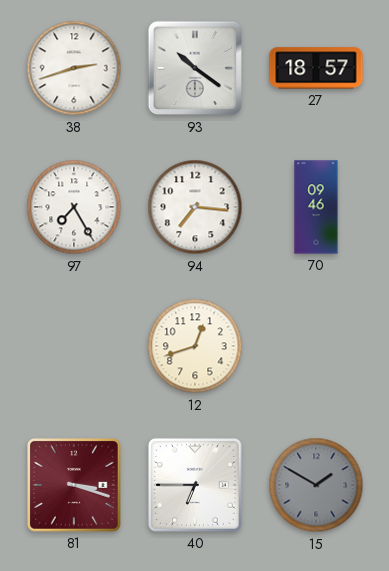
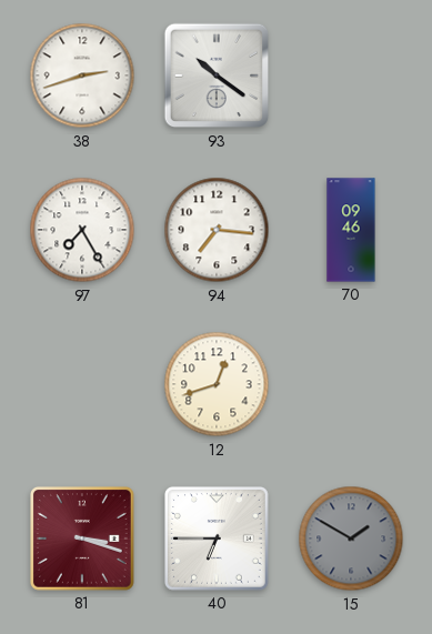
27: 18:57 -> none (316, 68)
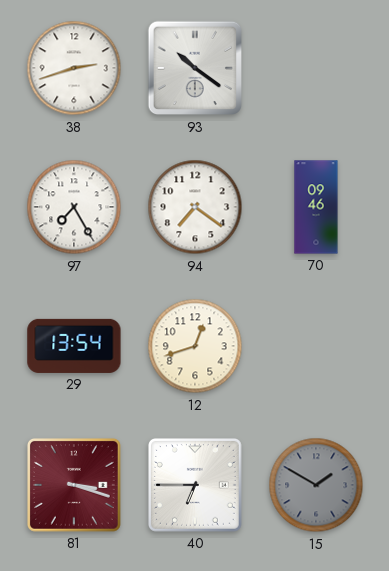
94: 7:16 -> 7:21 (195, 207)
29: none -> 13:54 (74, 346)
